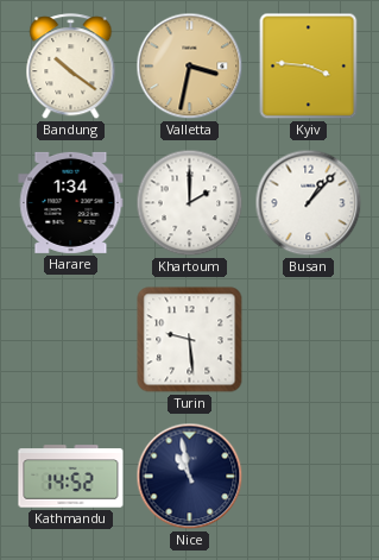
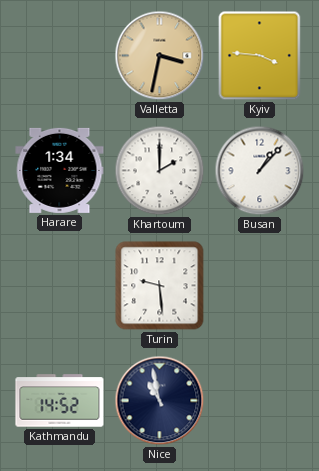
Bandung: 10:21 -> none (71, 67)
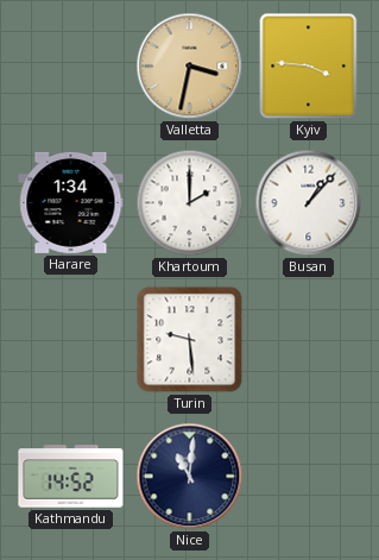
Nice: 10:58 -> 11:01 (190, 477)
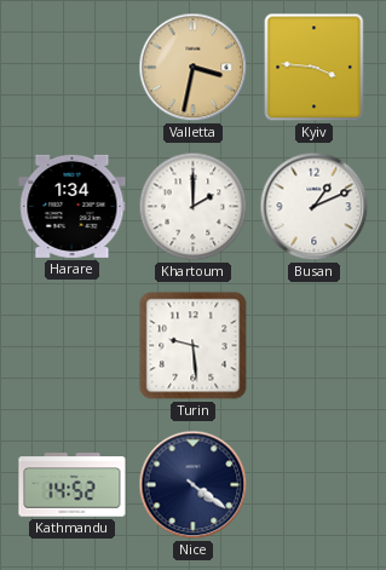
Busan: 1:07 -> 1:11 (315, 207)
Nice: 11:01 -> 4:21 (194, 485)
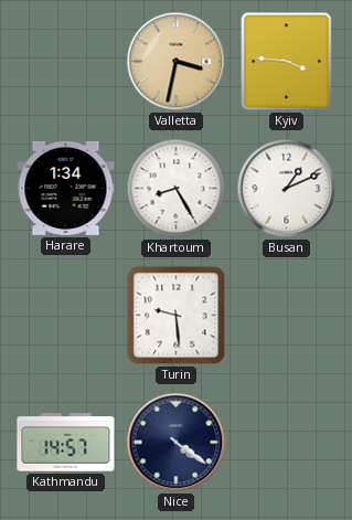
Khartoum: 2:00 -> 8:25 (177, 189)
Kathmandu: 14:52 -> 14:57 (66, 443)
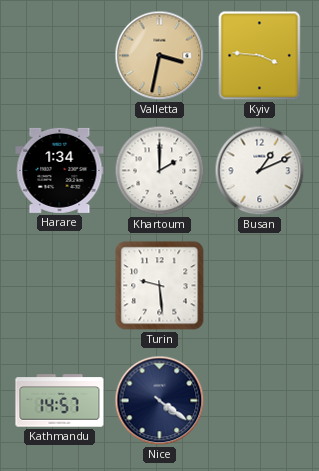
Khartoum: 8:25 -> 2:00 (160, 171)
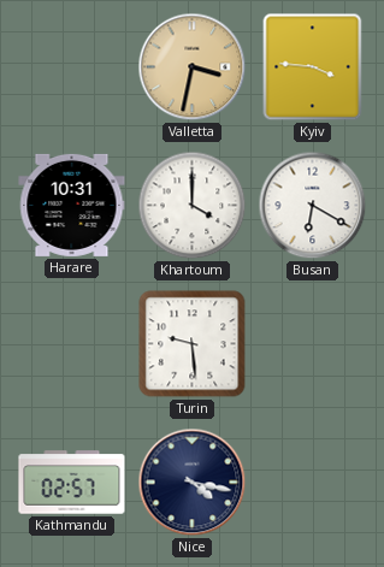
Harare: 1:34 -> 10:31 (72, 205)
Khartoum: 2:00 -> 4:00 (193, 206)
Busan: 1:11 -> 6:20 (313, 206)
Kathmandu: 14:57 -> 02:57 (72, 483)
Nice: 4:21 -> 4:17 (193, 483)
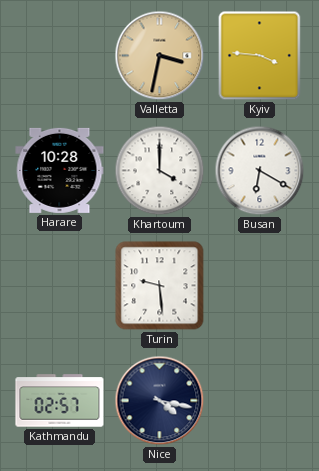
Harare: 10:31 -> 10:28 (60, 170)
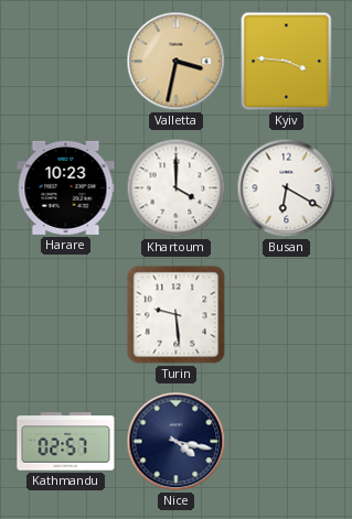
Harare: 10:28 -> 10:23 (66, 187)
